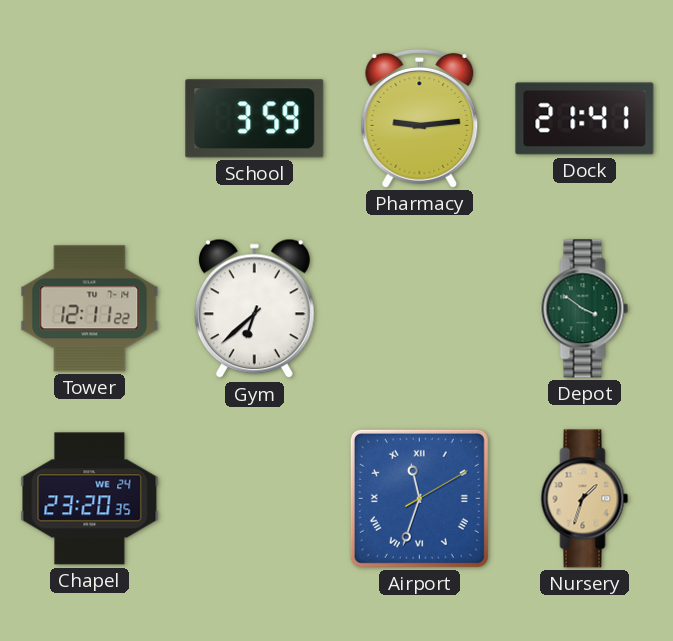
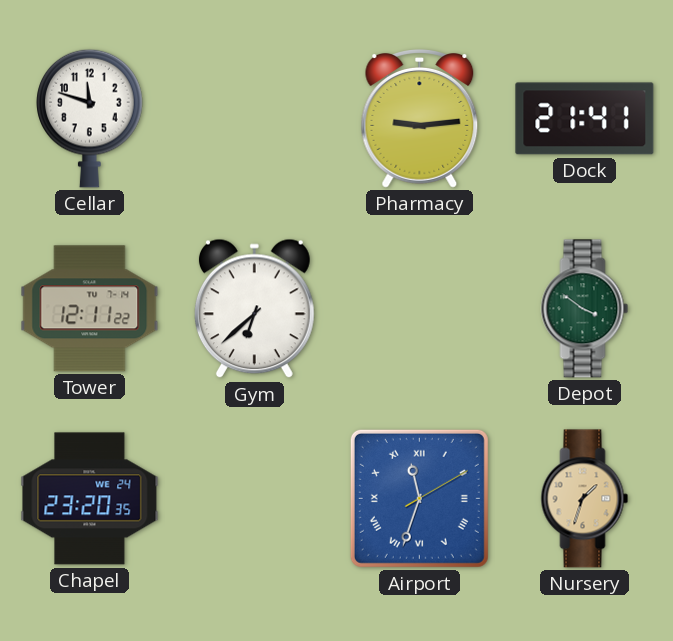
Cellar: none -> 11:48 (90, 118)
School: 3:59 -> none (255, 119)
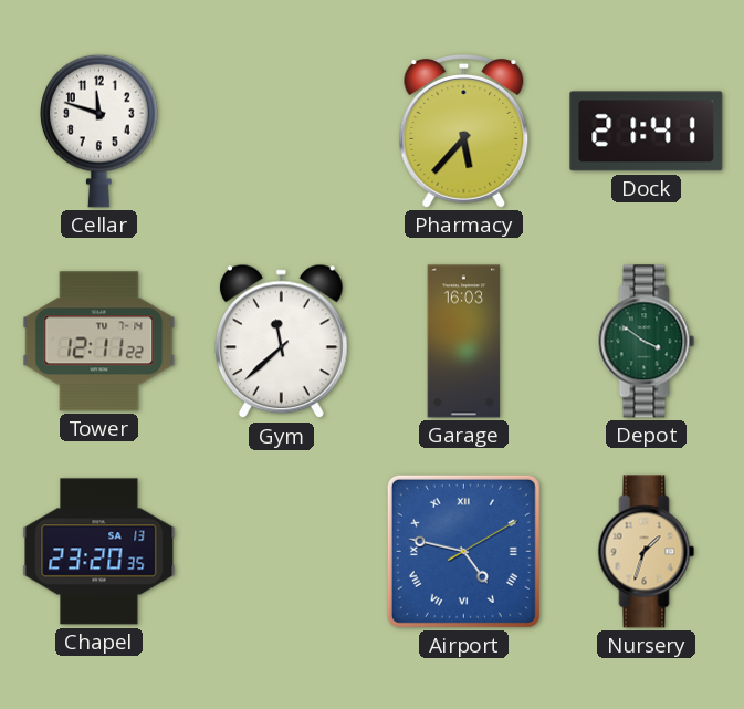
Pharmacy: 9:14 -> 5:37 (464, 132)
Gym: 6:38 -> 11:38 (281, 342)
Garage: none -> 16:03 (464, 342)
Chapel date: WE 24 -> SA 13 (99, 552)
Airport: 11:33 -> 4:47 (463, 551)
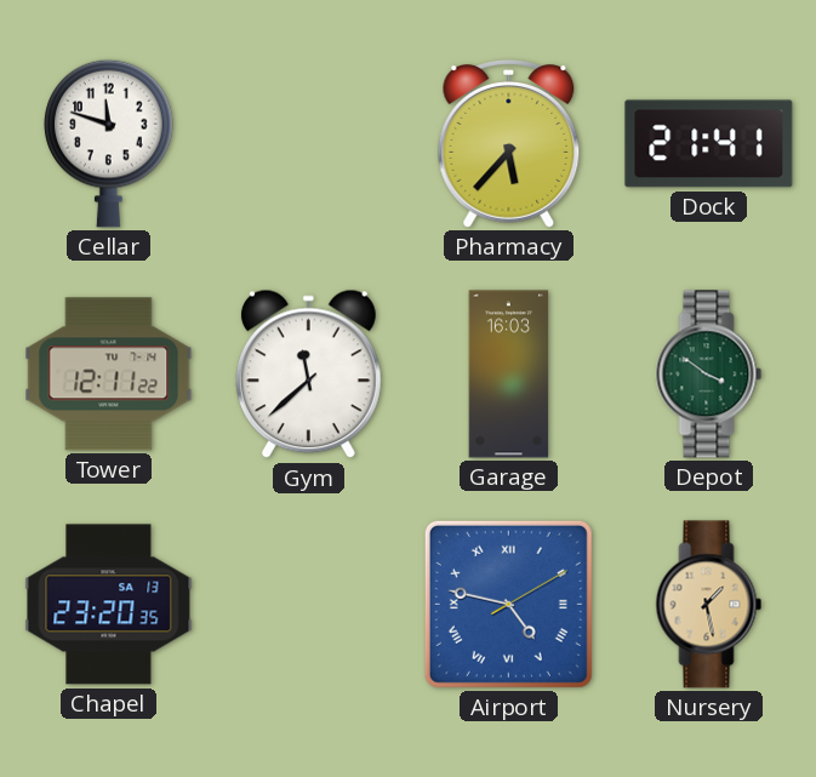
Nursery: 1:33 -> 1:28 (709, 605)
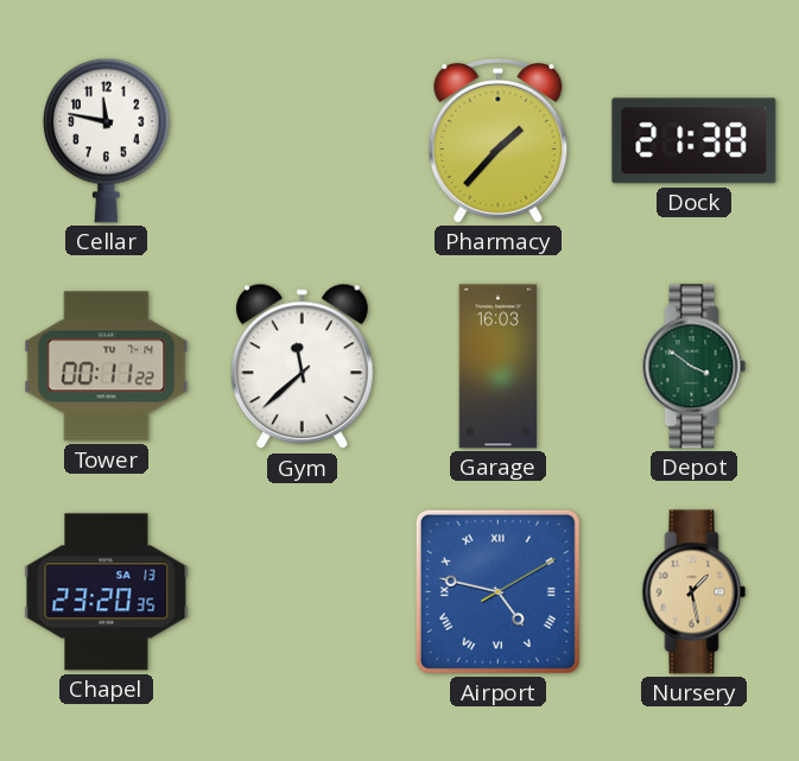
Cellar: 11:48 -> 11:47 (107, 140)
Pharmacy: 5:37 -> 1:37 (499, 141)
Dock: 21:41 -> 21:38 (695, 141)
Tower: 12:11 -> 00:11 (107, 367)
